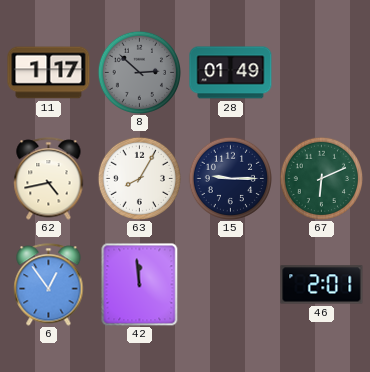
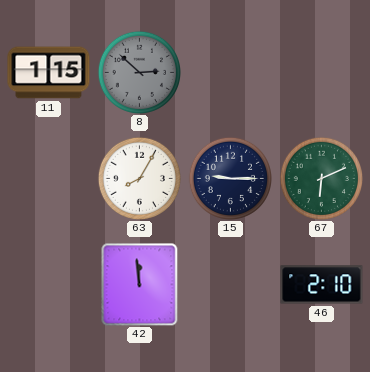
11: 1:17 -> 1:15 (49, 73)
28: 01:49 -> none (231, 73)
62: 4:43 -> none (49, 179)
6: 12:54 -> none (49, 285)
46: 2:01 -> 2:10 (322, 285)
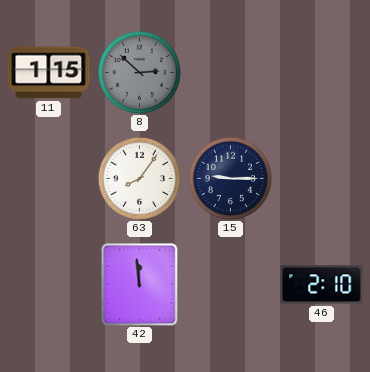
63: 8:05 -> 8:06 (139, 178)
67: 6:11 -> none (321, 178)
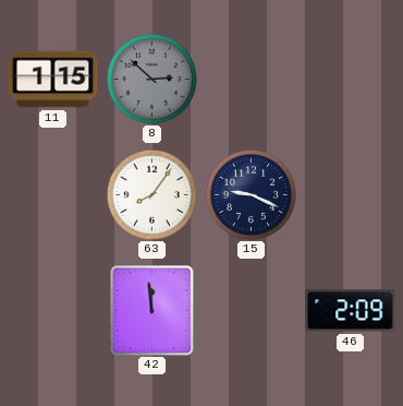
15: 9:15 -> 9:19 (251, 194)
46: 2:10 -> 2:09 (351, 311)
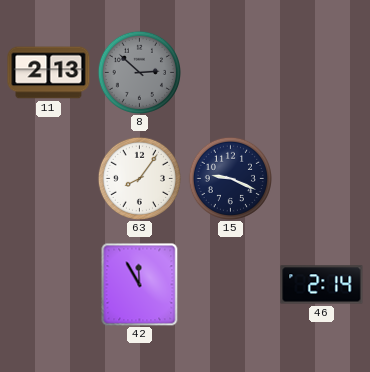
11: 1:15 -> 2:13 (49, 73)
42: 11:59 -> 11:55 (140, 284)
46: 2:09 -> 2:14 (322, 285)
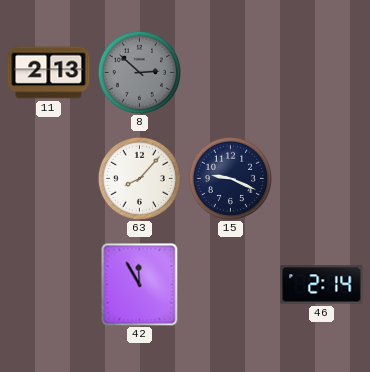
63: 8:06 -> 8:07 (139, 178)
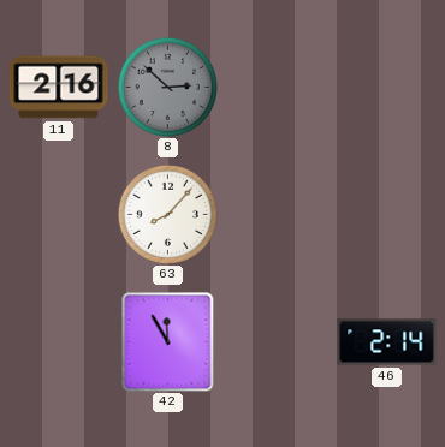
11: 2:13 -> 2:16 (59, 88)
15: 9:19 -> none (230, 178)
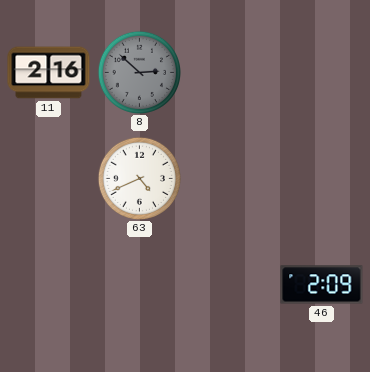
63: 8:07 -> 4:41 (139, 178)
42: 11:55 -> none (168, 341)
46: 2:14 -> 2:09 (322, 285)
